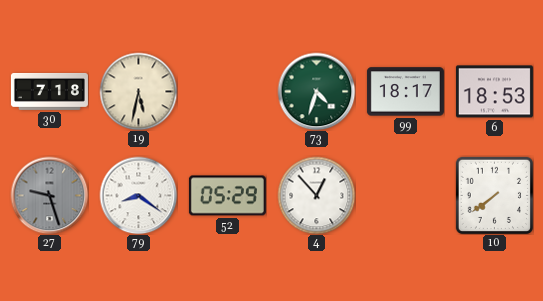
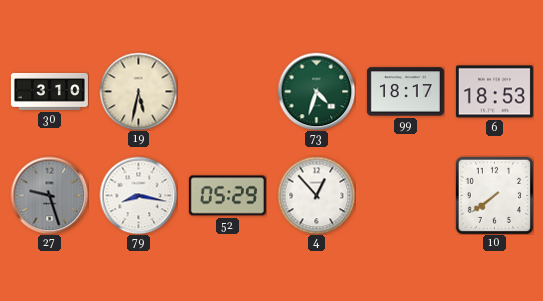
30: 7:18 -> 3:10 (49, 91)
79: 8:21 -> 8:17 (138, 195)
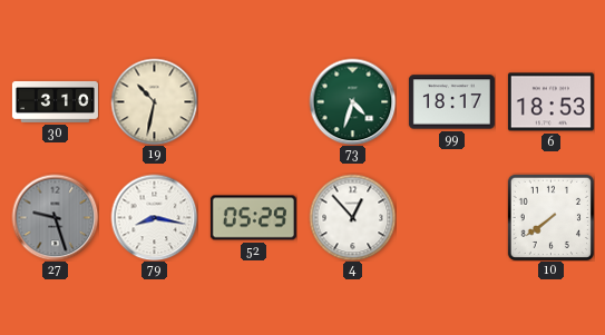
19: 5:32 -> 10:32 (154, 101)
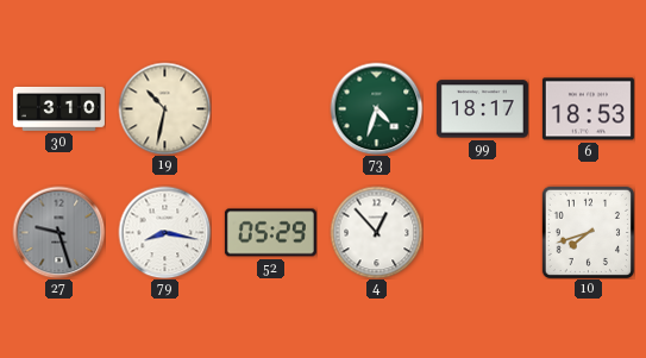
10: 7:39 -> 7:42 (588, 232)
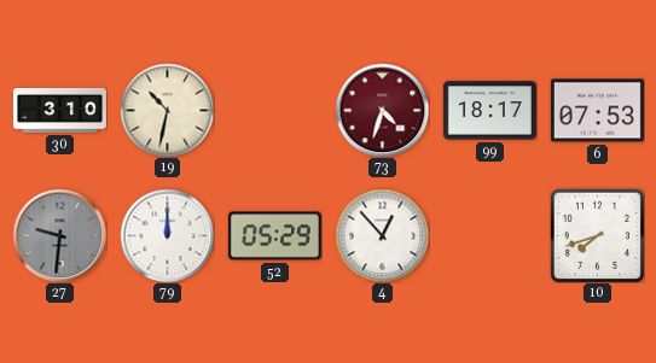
73 dial: green -> burgundy (382, 110)
6: 18:53 -> 07:53 (597, 111)
27: 9:27 -> 9:31 (59, 235)
79: 8:17 -> 12:00 (167, 235)
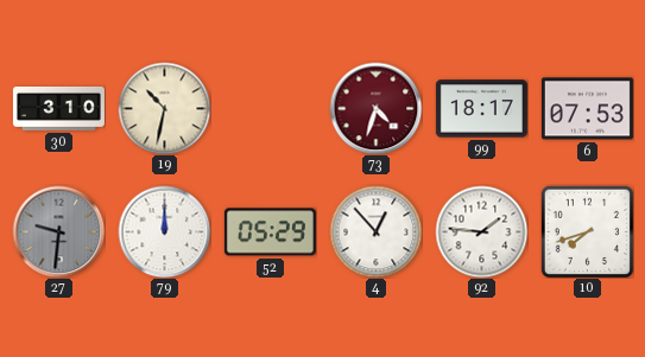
92: none -> 1:46 (481, 231)
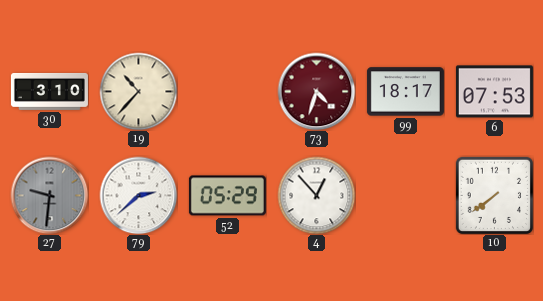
19: 10:32 -> 10:37 (138, 91)
79: 12:00 -> 2:38 (138, 195)
92: 1:46 -> none (481, 231)
10: 7:42 -> 7:39 (494, 195)
